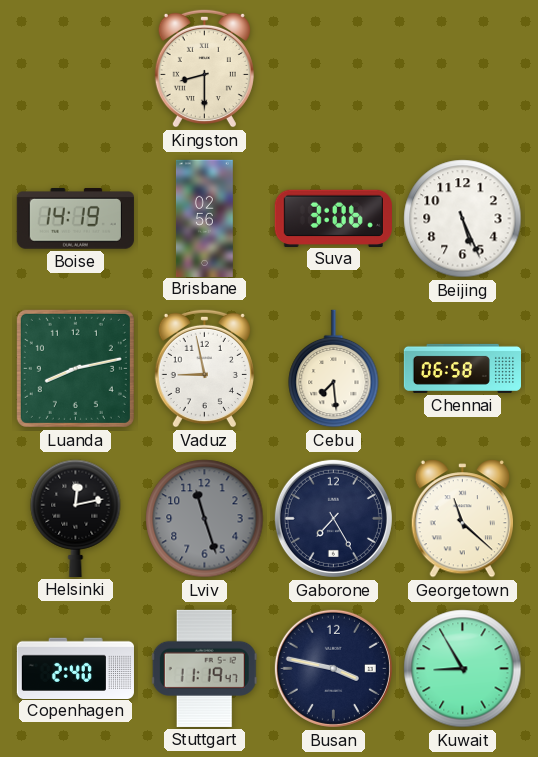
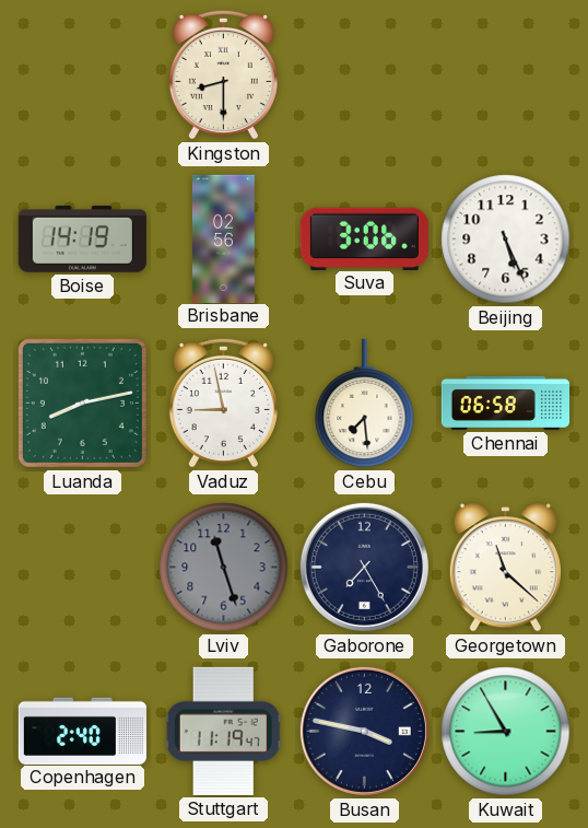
Helsinki: 12:13 -> none (76, 518)
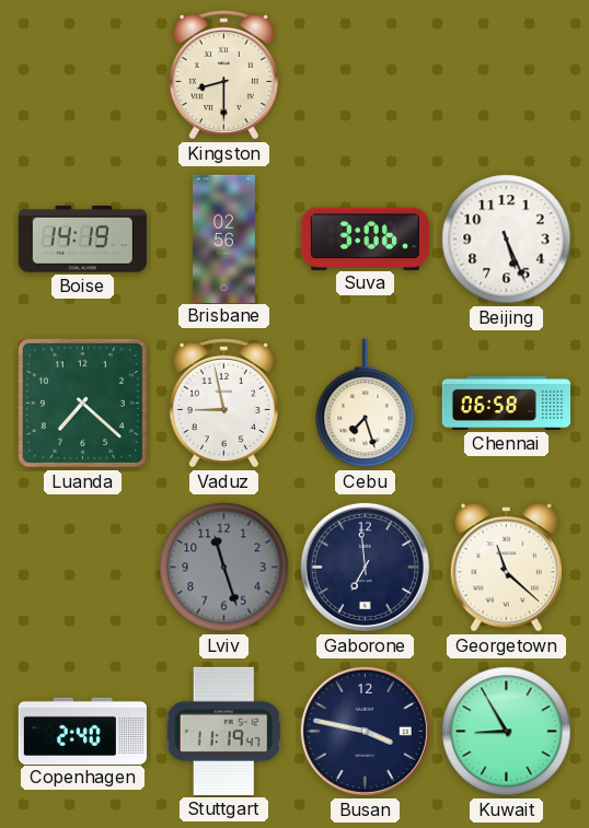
Luanda: 8:13 -> 7:22 (82, 403)
Cebu: 7:29 -> 7:27 (366, 404)
Gaborone: 7:25 -> 6:59 (365, 567)
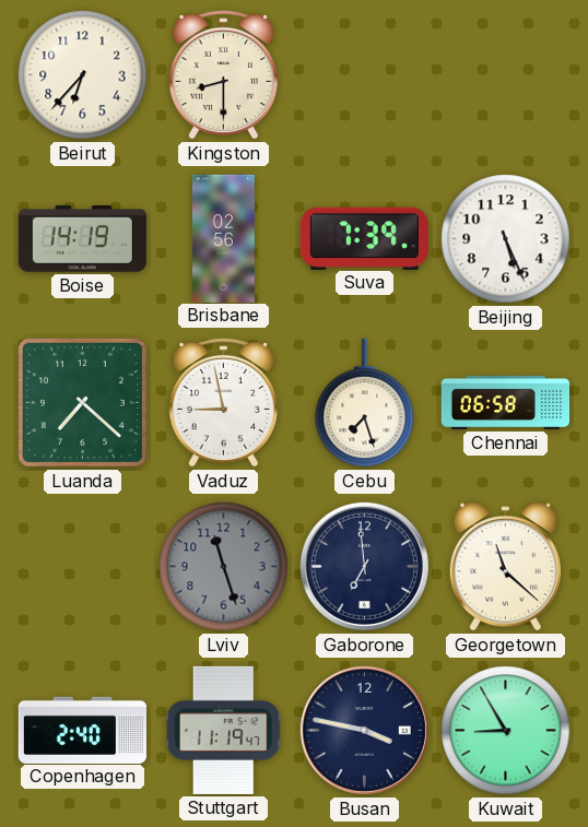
Beirut: none -> 6:37 (83, 75)
Suva: 3:06 -> 7:39 (364, 238)
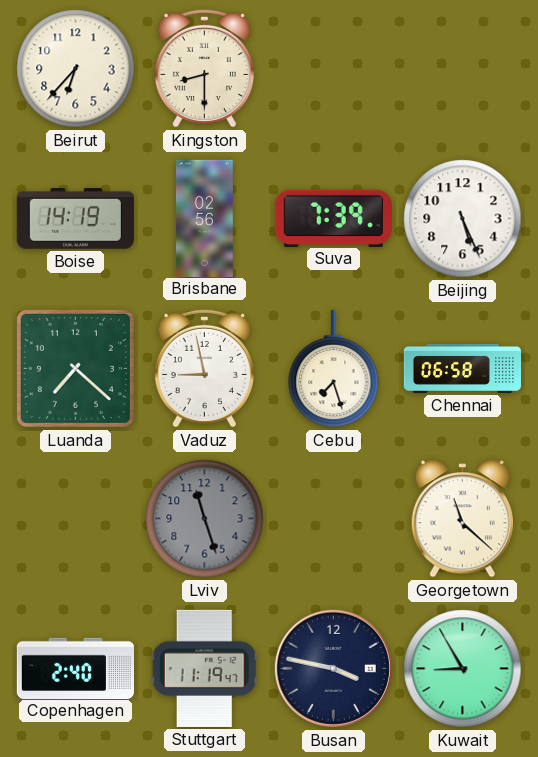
Gaborone: 6:59 -> none (364, 566)
